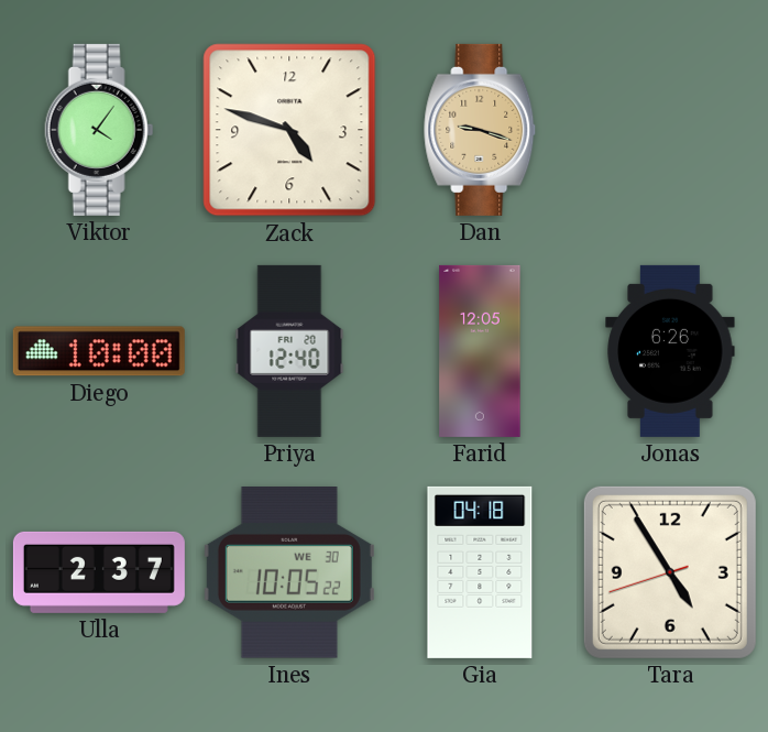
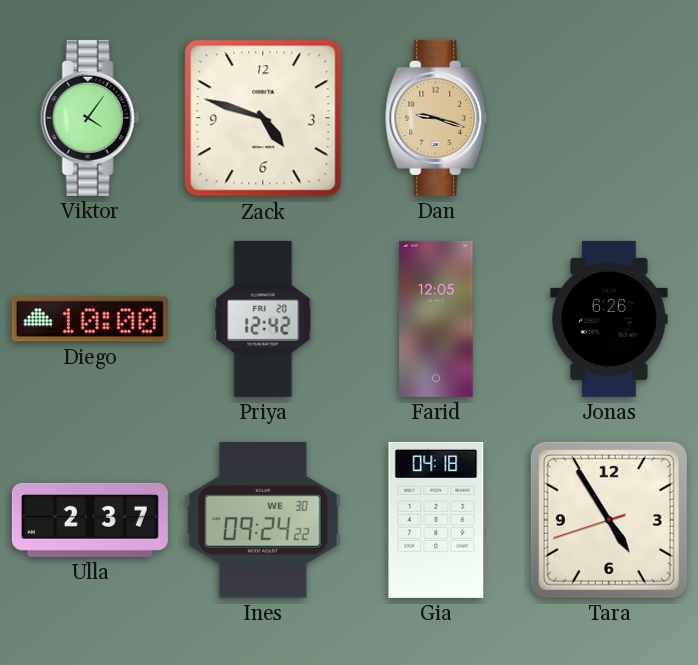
Priya: 12:40 -> 12:42 (263, 319)
Ines: 10:05 -> 09:24 (263, 520)
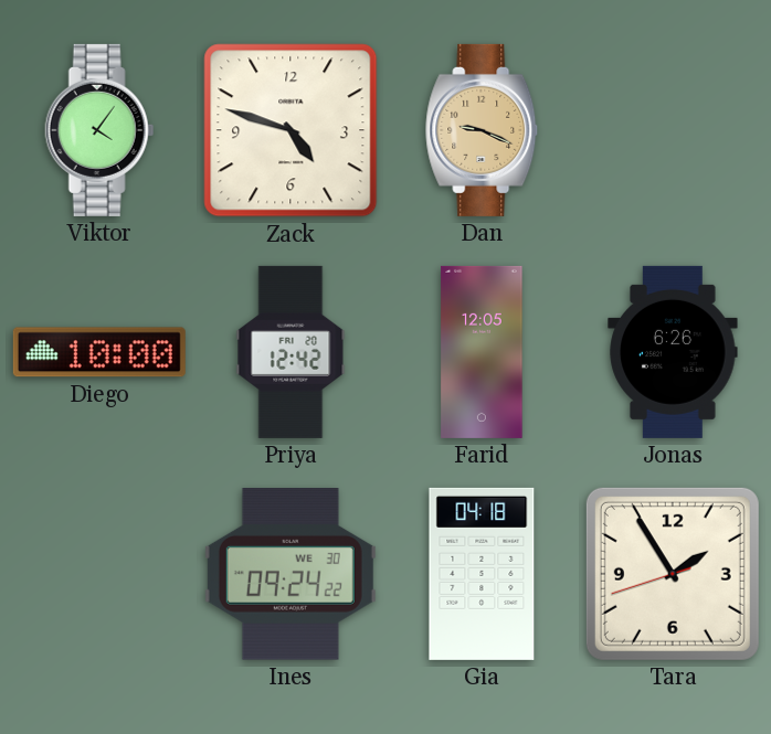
Dan: 9:18 -> 9:19 (483, 130)
Ulla: 2:37 -> none (90, 520)
Tara: 4:54 -> 1:54 (673, 574)
